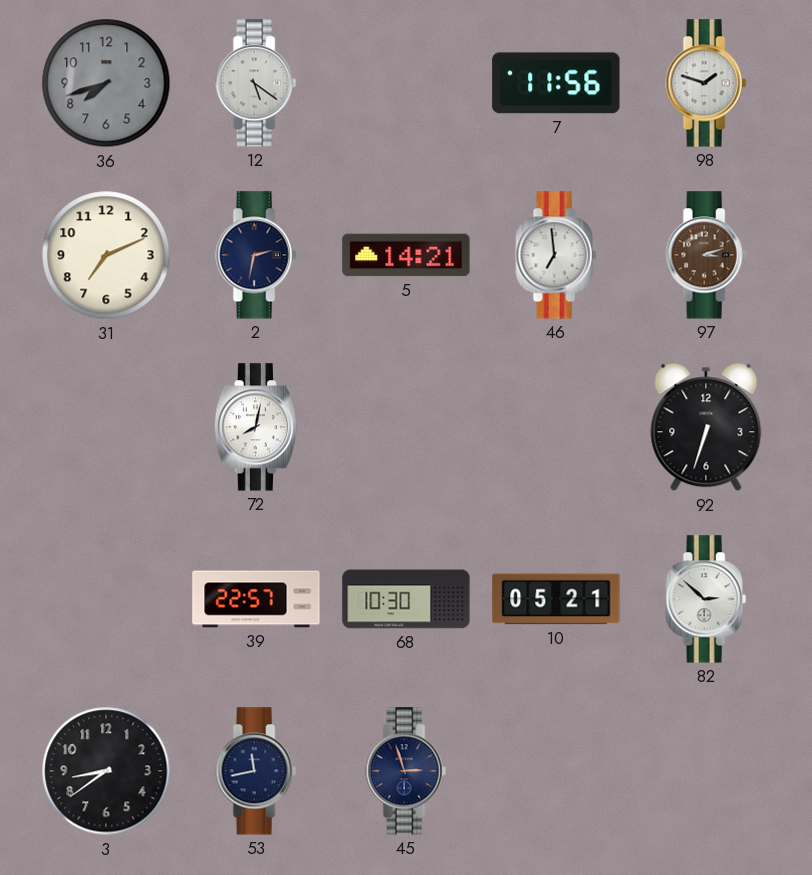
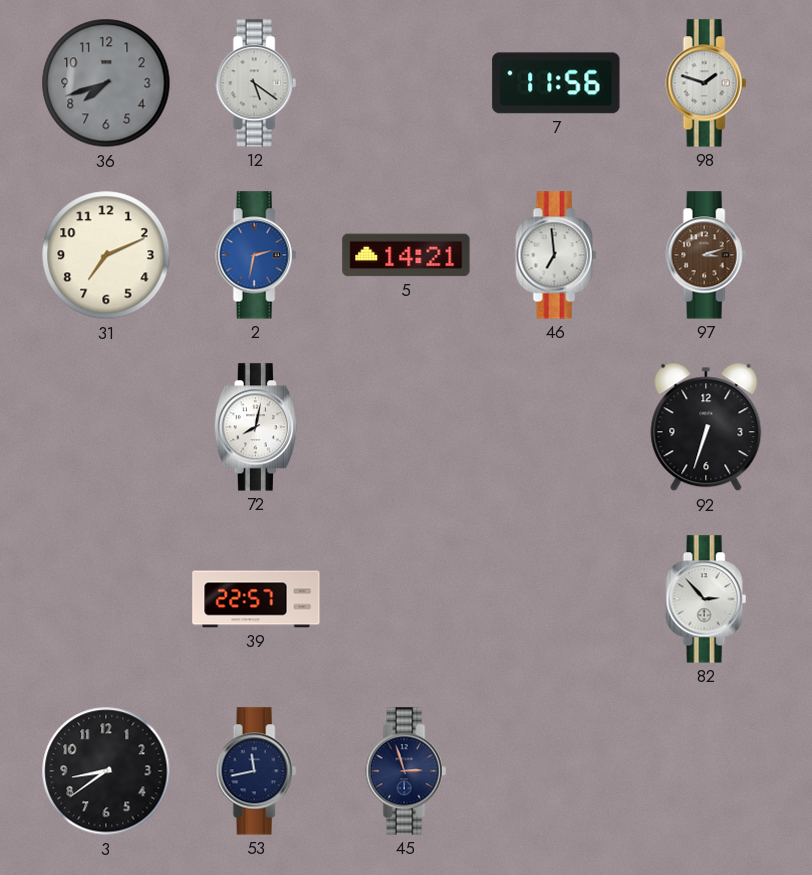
2 dial: navy -> blue (256, 255)
68: 10:30 -> none (406, 599)
10: 05:21 -> none (556, 599)
82: 2:52 -> 2:53 (706, 599)
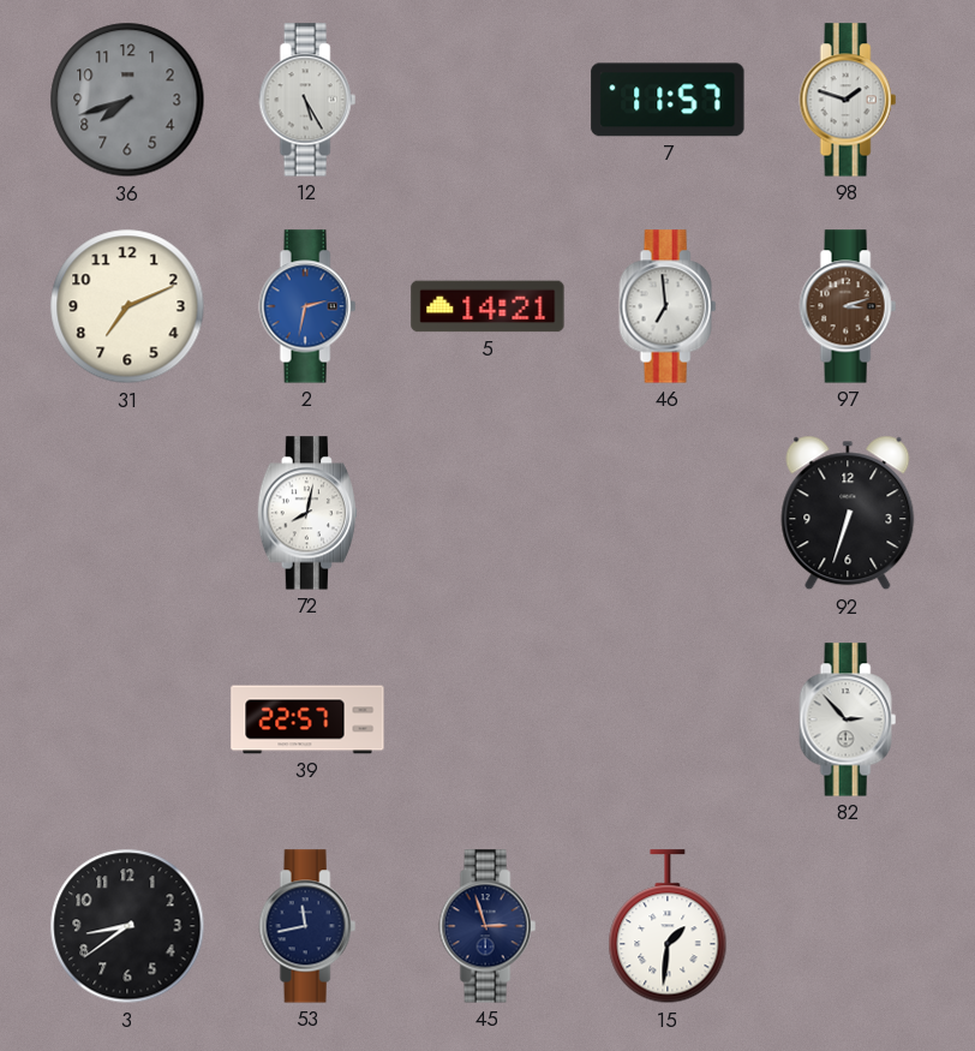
12: 5:21 -> 5:25 (307, 100)
7: 11:56 -> 11:57 (668, 100)
15: none -> 1:31 (668, 927)
